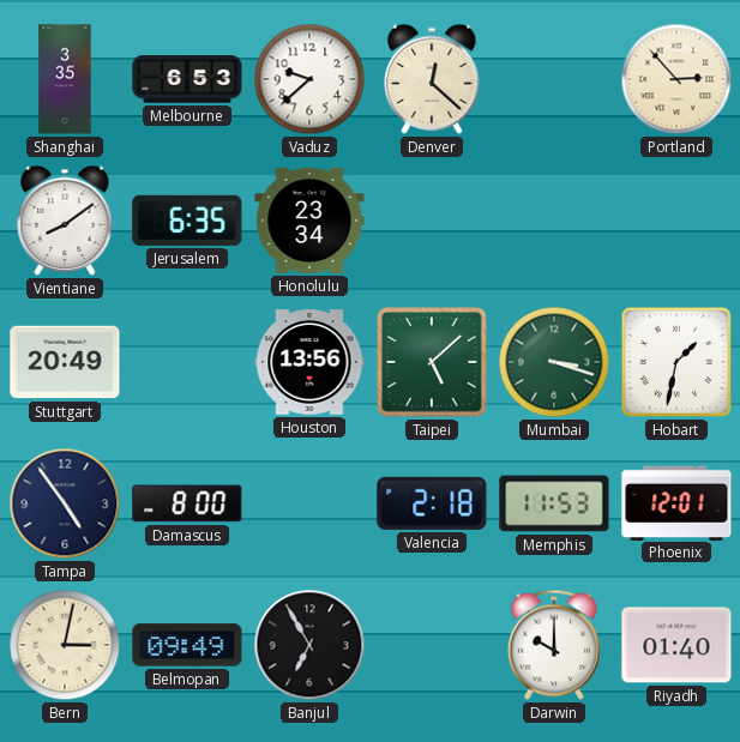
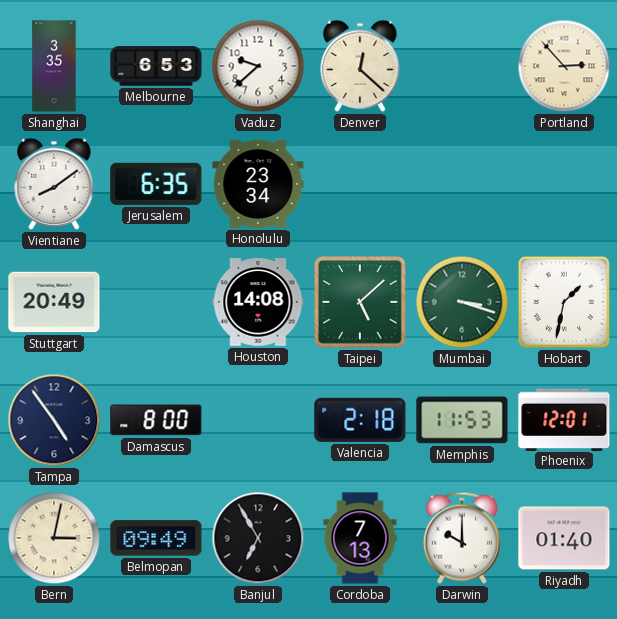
Houston: 13:56 -> 14:08 (258, 302)
Cordoba: none -> 7:13 (360, 538)
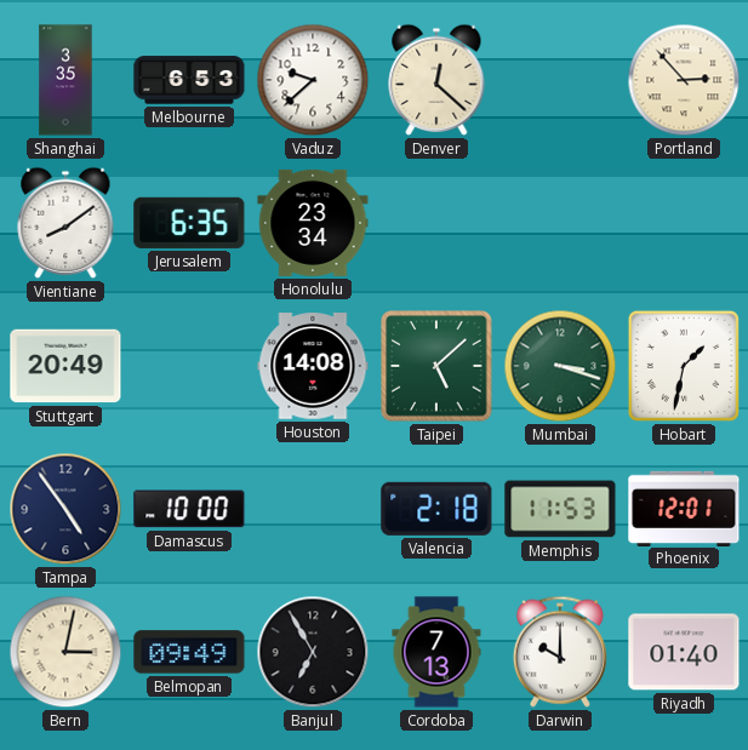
Damascus: 8:00 -> 10:00 (189, 509)
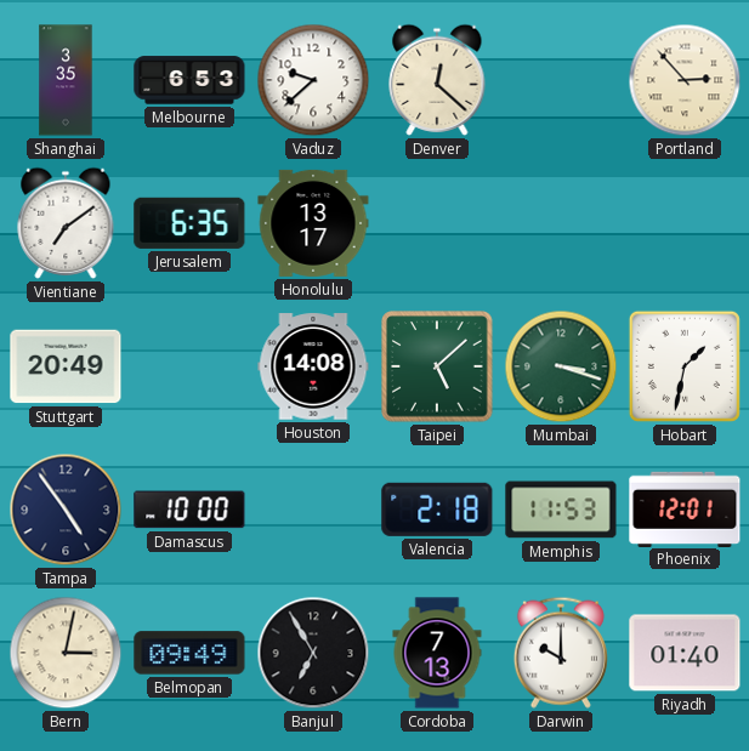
Vientiane: 8:09 -> 7:09 (66, 223)
Honolulu: 23:34 -> 13:17 (313, 223)
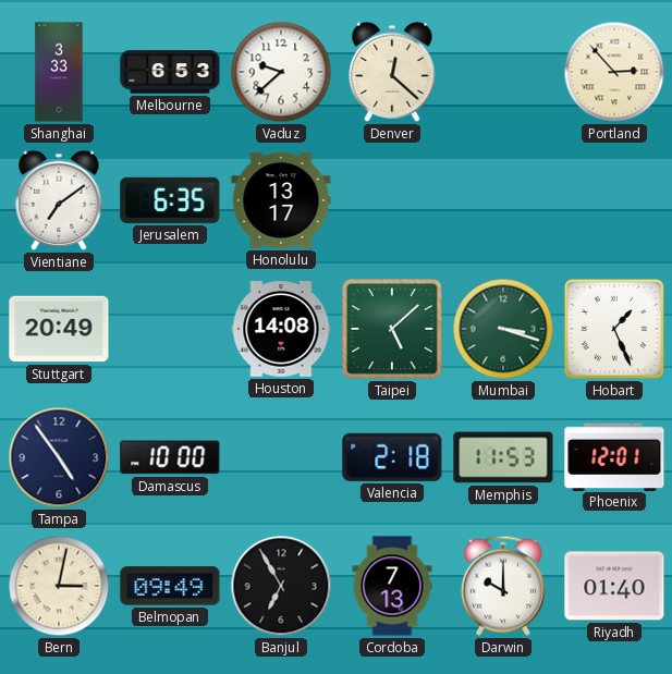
Shanghai: 3:35 -> 3:33 (59, 72)
Hobart: 1:32 -> 1:26 (614, 329)
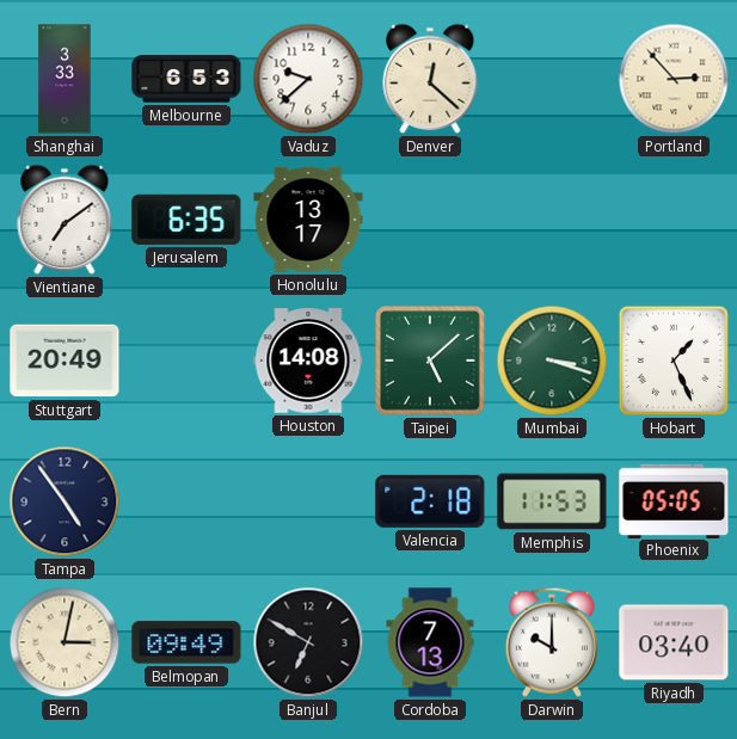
Damascus: 10:00 -> none (170, 457)
Phoenix: 12:01 -> 05:05 (674, 500)
Banjul: 6:55 -> 6:50 (308, 642)
Riyadh: 01:40 -> 03:40 (674, 642)
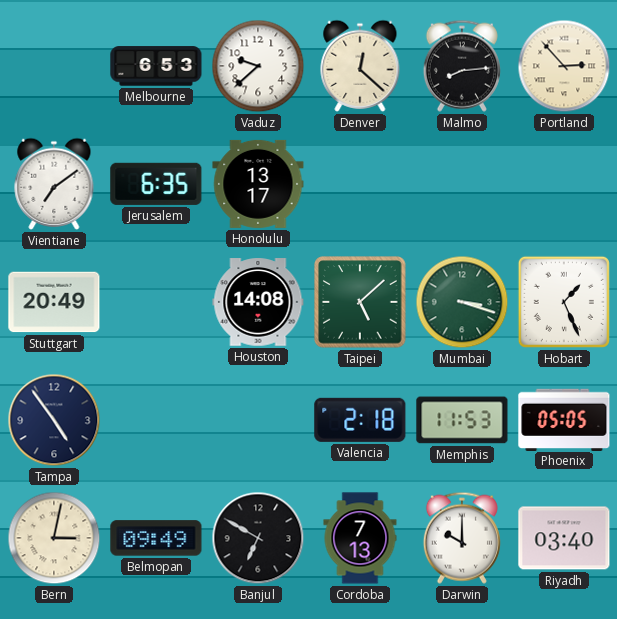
Shanghai: 3:33 -> none (65, 79)
Malmo: none -> 8:14 (462, 66)
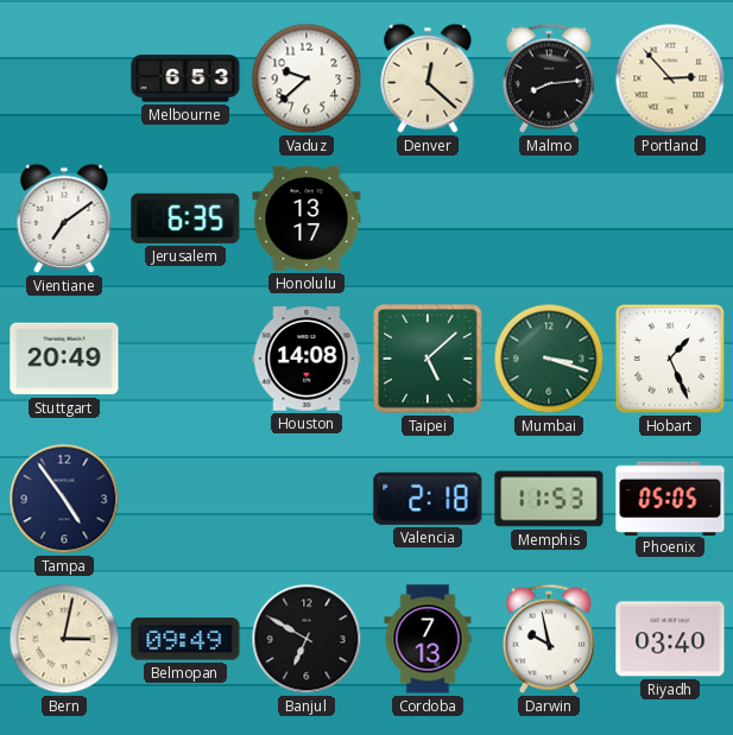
Darwin: 10:00 -> 9:58 (549, 639)
